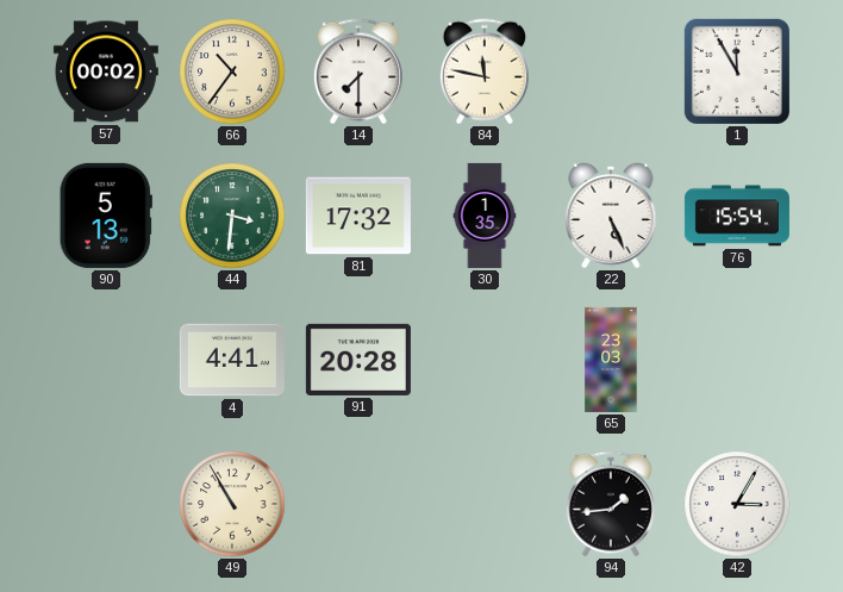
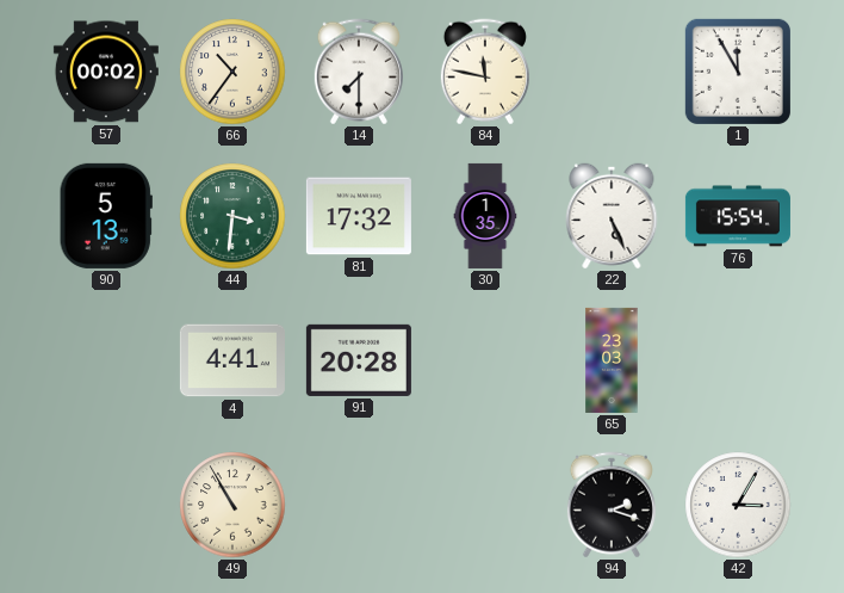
94: 1:44 -> 2:18 (612, 505)
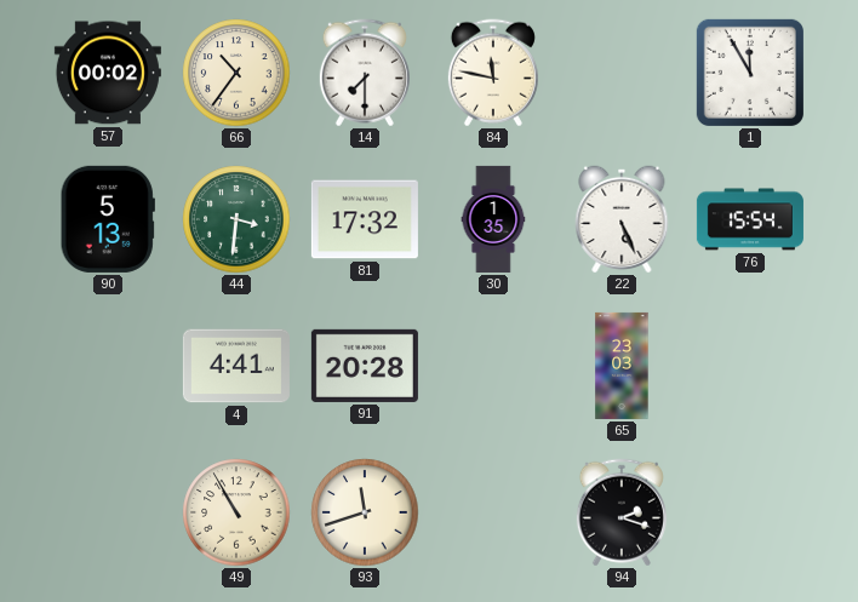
93: none -> 11:42 (365, 512)
42: 3:05 -> none (738, 505)
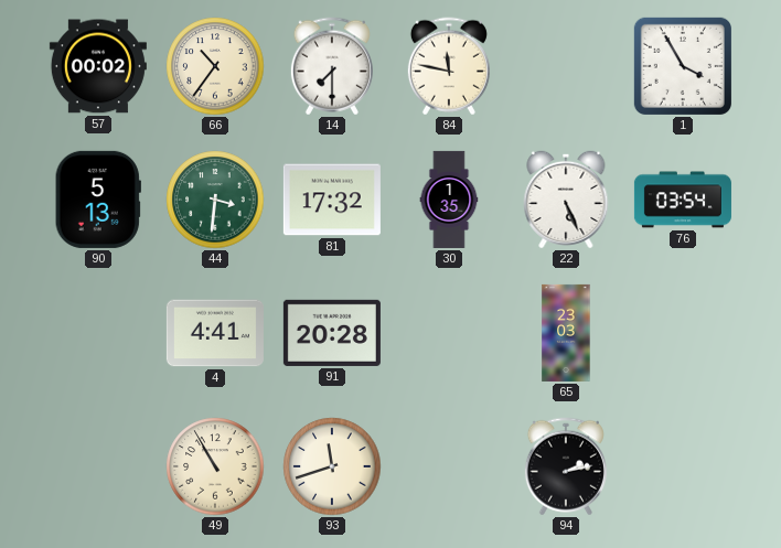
1: 11:55 -> 3:55 (683, 66)
76: 15:54 -> 03:54 (683, 200)
94: 2:18 -> 2:13 (566, 466)
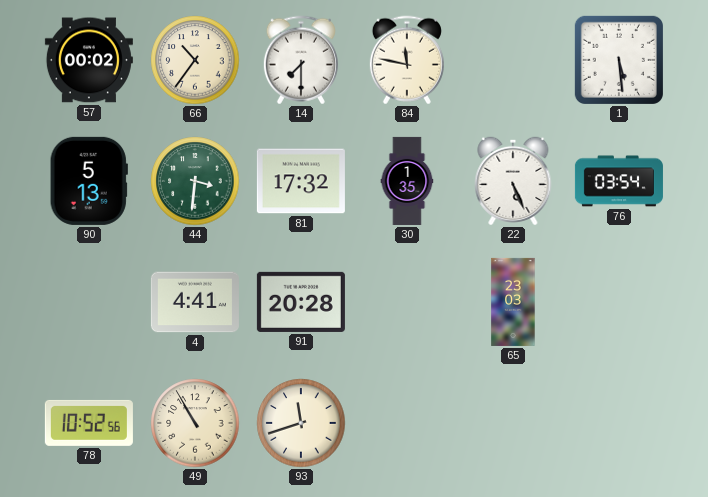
1: 3:55 -> 5:29 (619, 60)
78: none -> 10:52 (89, 423)
94: 2:13 -> none (566, 466)
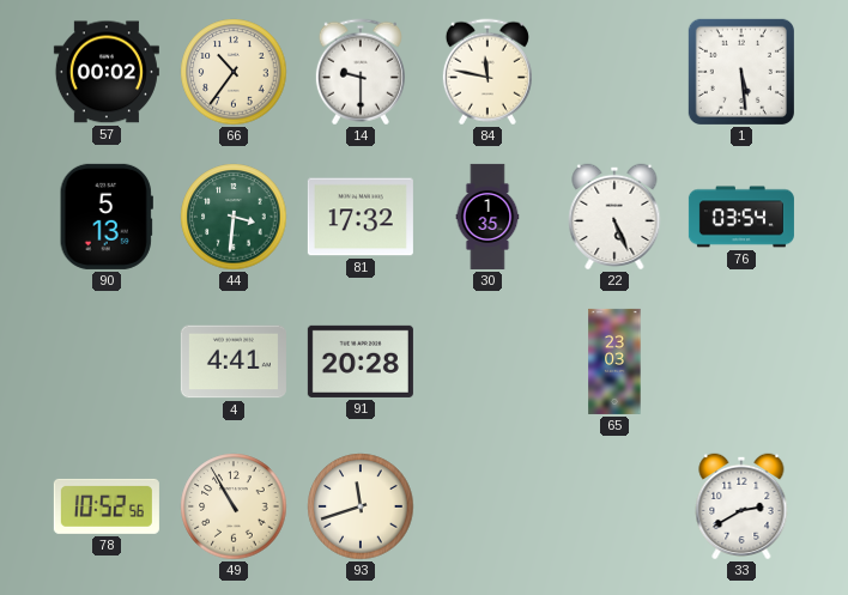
14: 7:30 -> 9:30 (361, 72)
33: none -> 2:40 (741, 506)
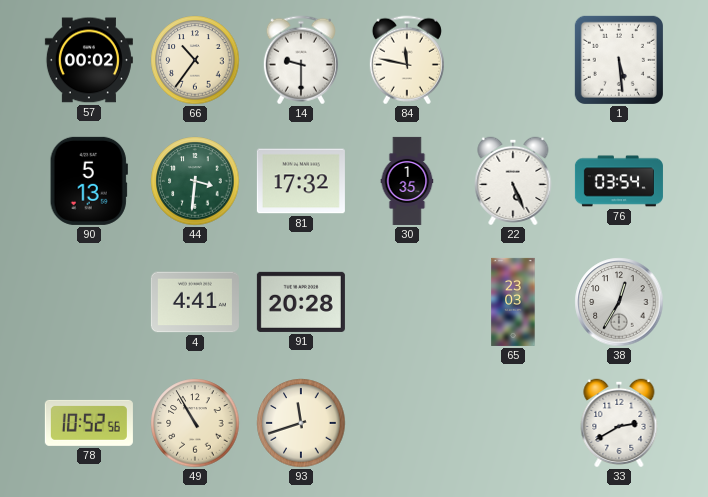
38: none -> 12:35 (619, 302)
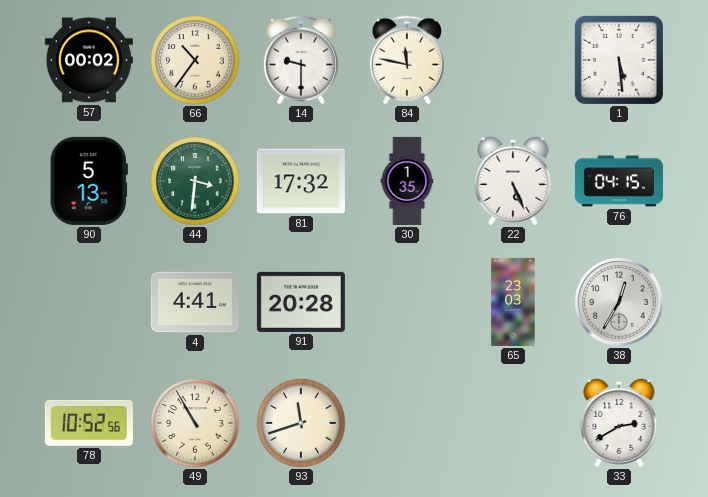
76: 03:54 -> 04:15 (619, 181)
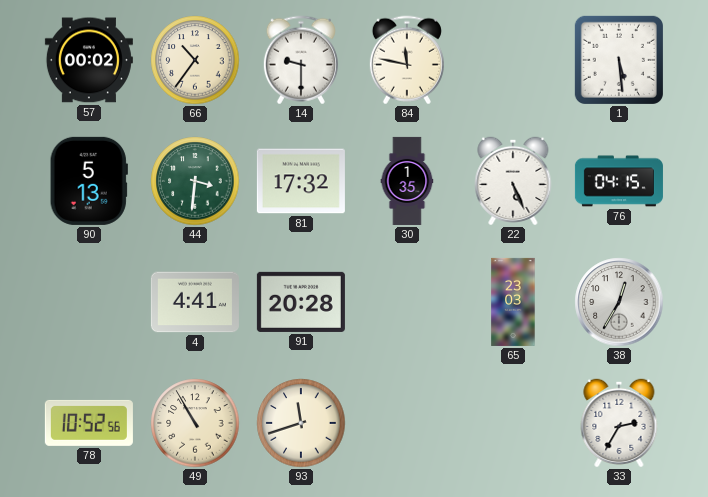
33: 2:40 -> 2:35 (619, 423)
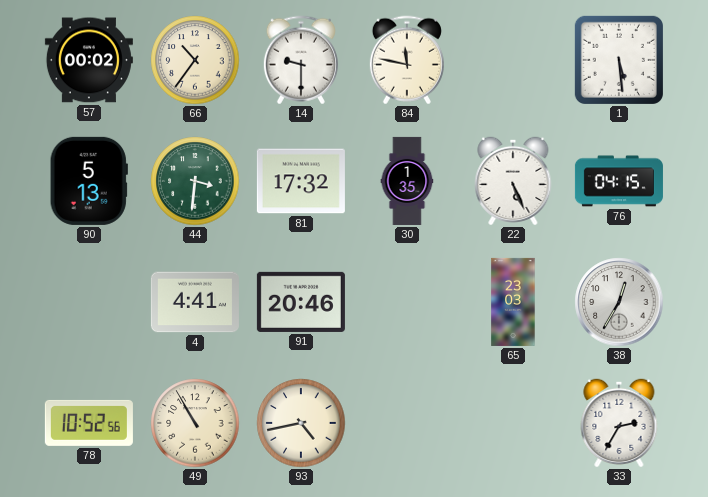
91: 20:28 -> 20:46 (301, 302)
93: 11:42 -> 4:43 (301, 423)
